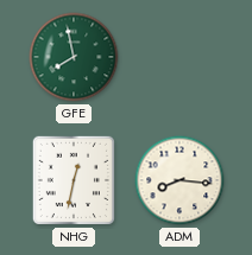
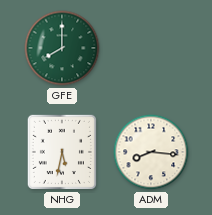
GFE: 7:58 -> 8:00 (62, 48)
NHG: 12:32 -> 5:32 (62, 152)
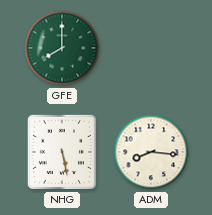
NHG: 5:32 -> 5:28 (62, 152)
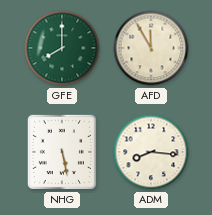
AFD: none -> 11:55 (151, 48)
